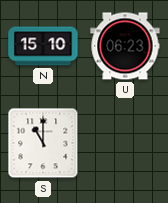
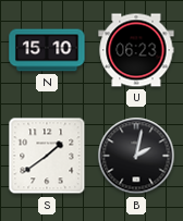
S: 11:00 -> 1:39 (47, 156)
B: none -> 2:02 (136, 156)
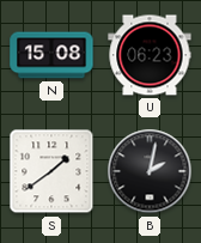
N: 15:10 -> 15:08 (51, 55)
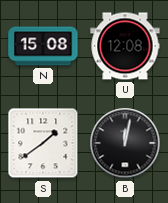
U: 06:23 -> 12:08 (125, 46)
B: 2:02 -> 12:02 (125, 143)
